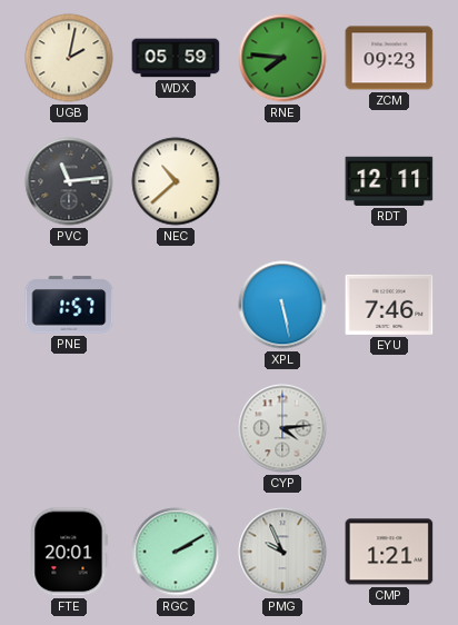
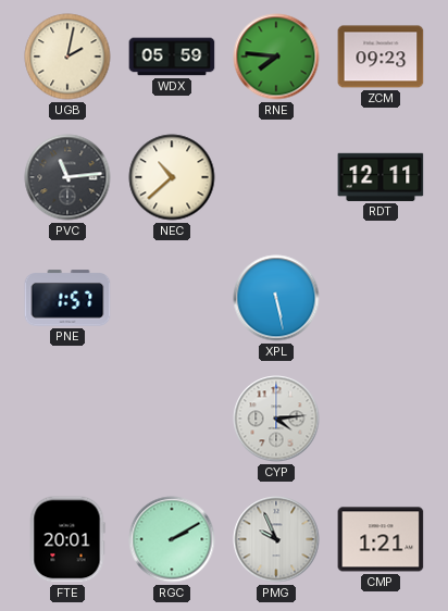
EYU: 7:46 -> none (389, 305)
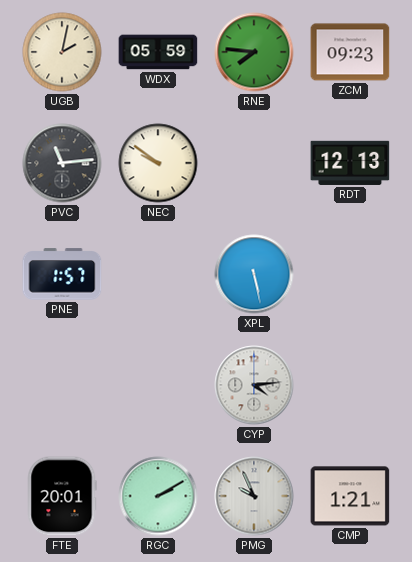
NEC: 10:38 -> 9:51 (158, 163)
RDT: 12:11 -> 12:13 (350, 163)
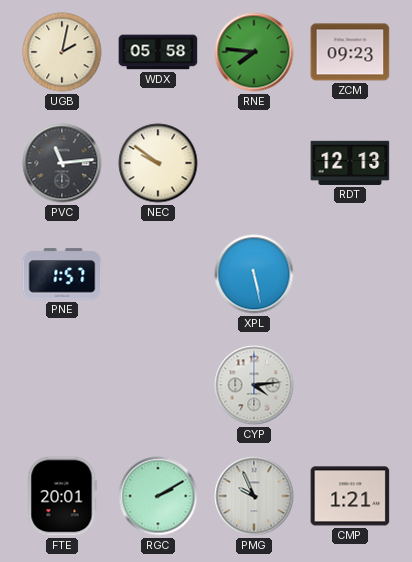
WDX: 05:59 -> 05:58 (158, 52)
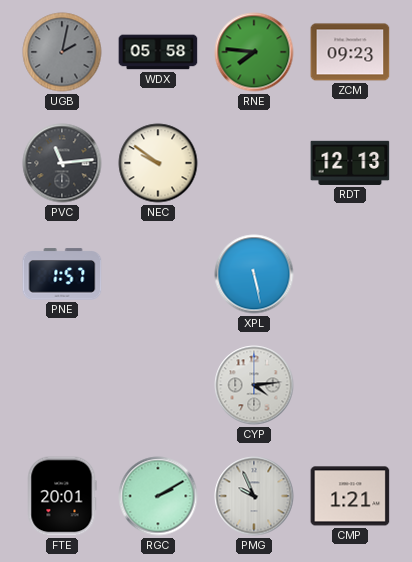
UGB dial: cream -> grey (62, 52)
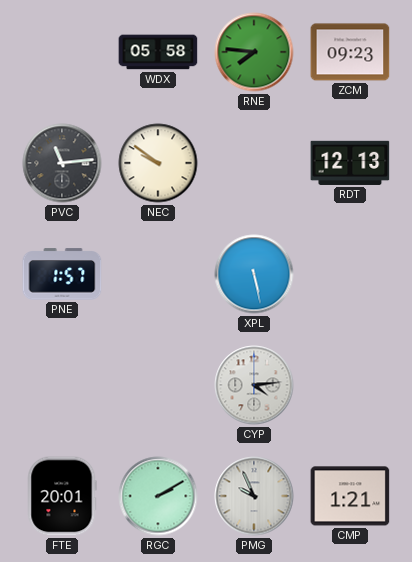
UGB: 2:02 -> none (62, 52)
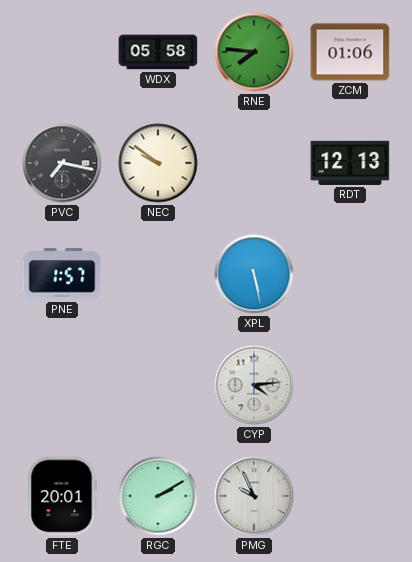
ZCM: 09:23 -> 01:06 (350, 52)
PVC: 11:14 -> 7:17 (62, 163)
CMP: 1:21 -> none (350, 496)
